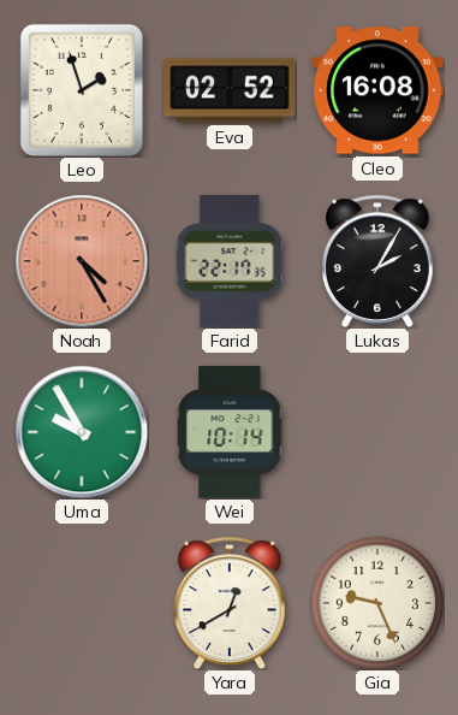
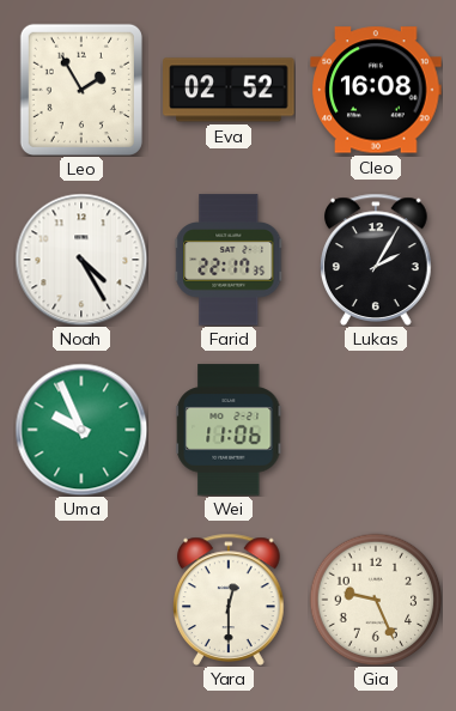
Leo: 1:57 -> 1:55 (81, 90)
Noah dial: salmon -> white (81, 260)
Uma: 9:55 -> 9:56 (81, 430)
Wei: 10:14 -> 11:06 (229, 430)
Yara: 12:40 -> 12:30 (230, 600)
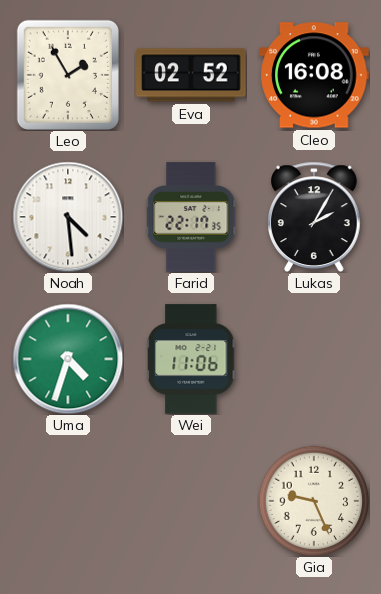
Noah: 4:25 -> 4:29 (68, 217)
Uma: 9:56 -> 4:33 (68, 359)
Yara: 12:30 -> none (230, 600)
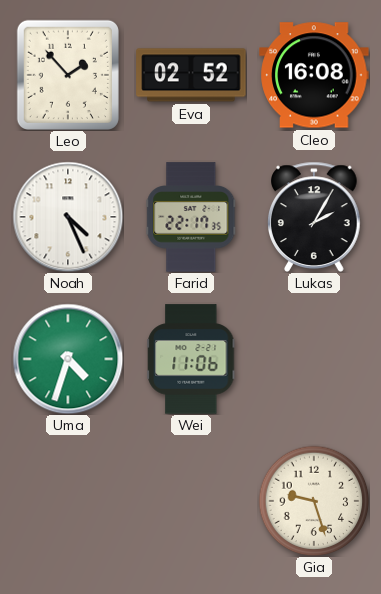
Leo: 1:55 -> 1:53 (68, 75)
Noah: 4:29 -> 4:26 (68, 217)
Gia: 9:26 -> 9:27 (314, 501)
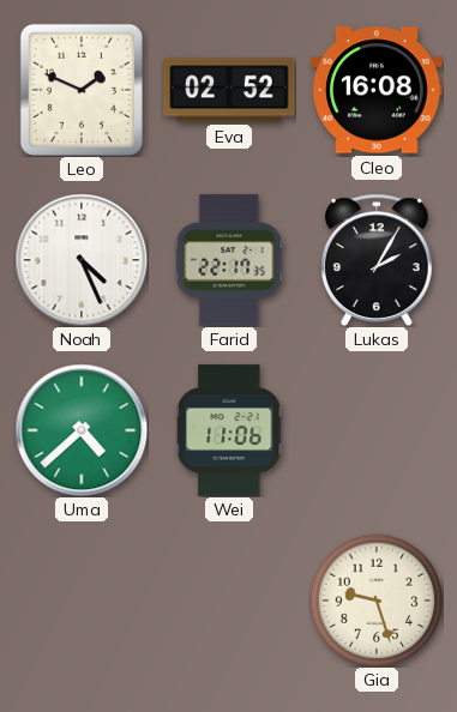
Leo: 1:53 -> 1:49 (82, 90)
Uma: 4:33 -> 4:38 (82, 430)
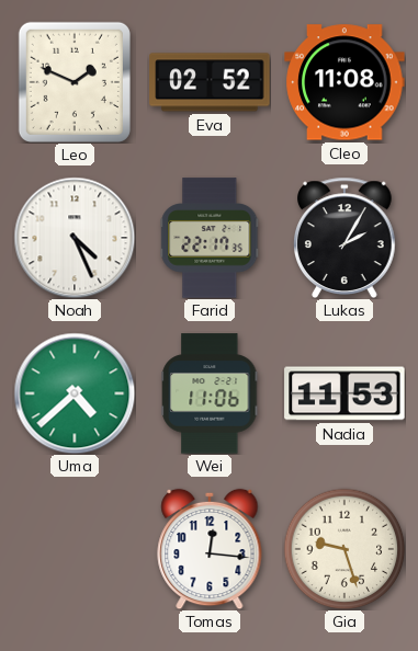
Cleo: 16:08 -> 11:08 (344, 82)
Nadia: none -> 11:53 (344, 393)
Tomas: none -> 12:16 (210, 549)
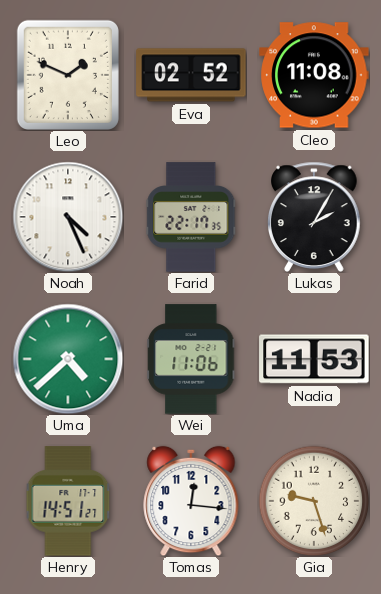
Henry: none -> 14:51 (68, 501)
